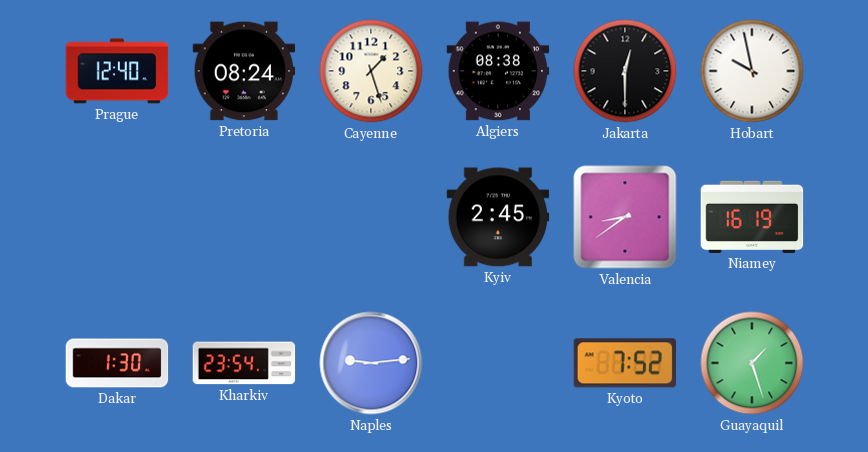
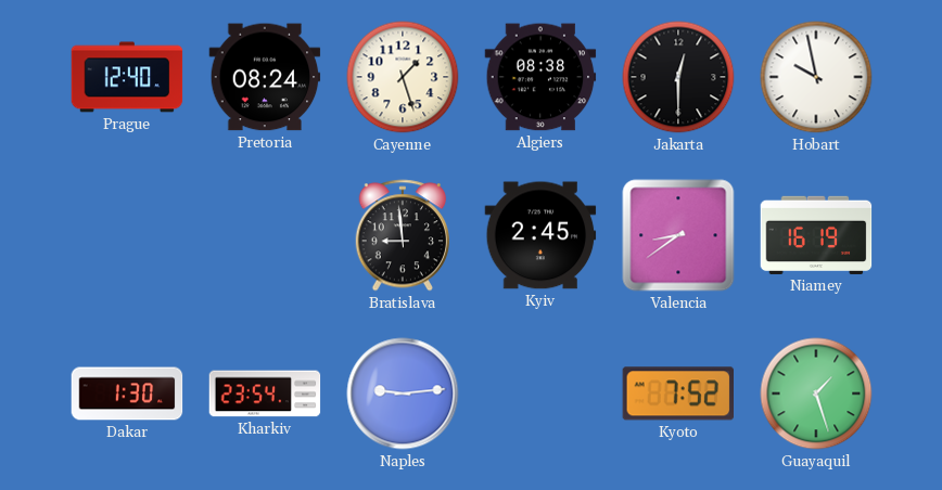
Bratislava: none -> 8:59 (402, 235)
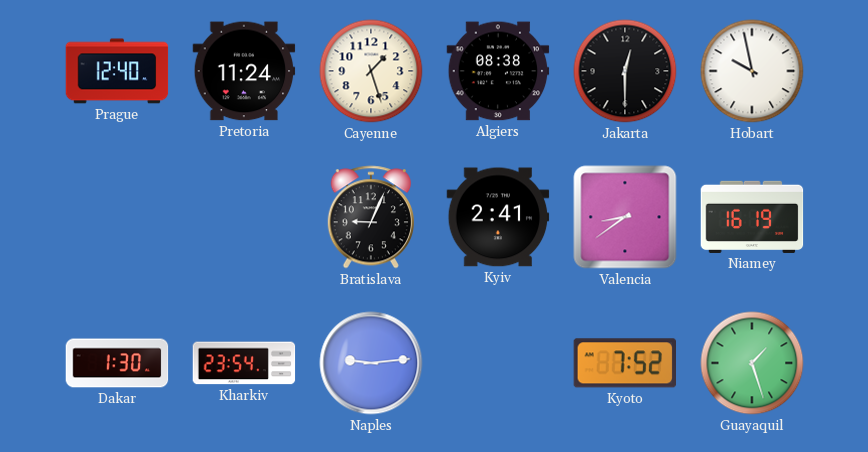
Pretoria: 08:24 -> 11:24 (244, 71)
Bratislava: 8:59 -> 9:04 (370, 217)
Kyiv: 2:45 -> 2:41 (498, 217)
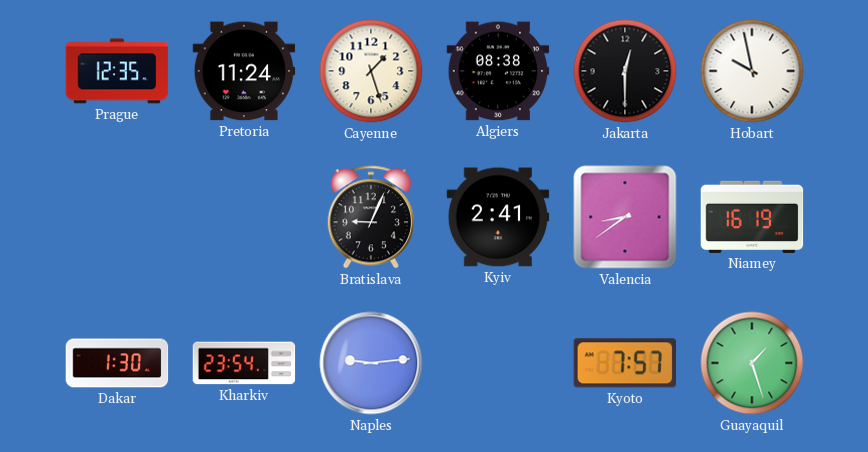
Prague: 12:40 -> 12:35 (117, 71)
Kyoto: 7:52 -> 7:57 (624, 363)
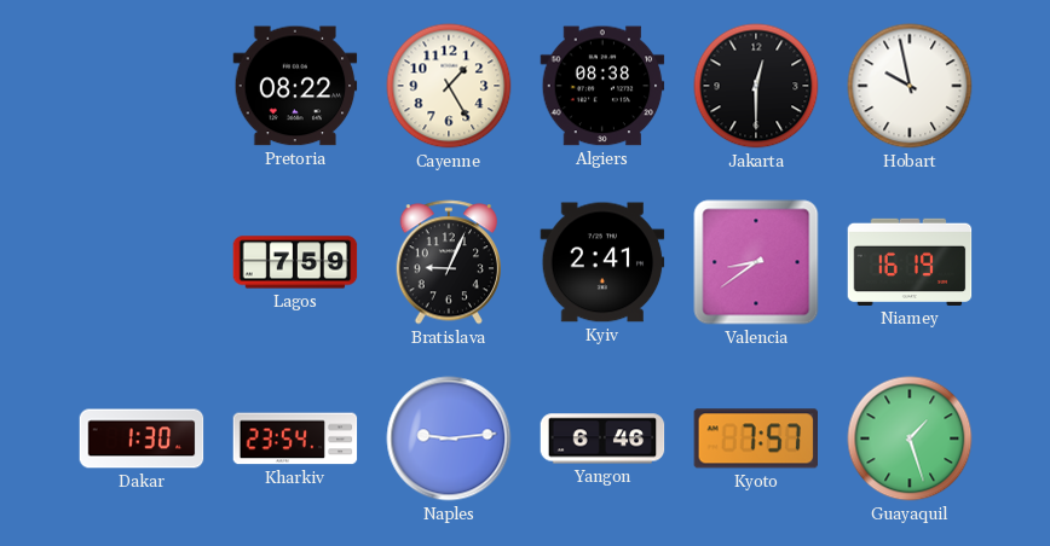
Prague: 12:35 -> none (117, 71)
Pretoria: 11:24 -> 08:22 (295, 86)
Cayenne: 1:27 -> 1:25 (449, 86)
Lagos: none -> 7:59 (295, 262)
Yangon: none -> 6:46 (602, 438)
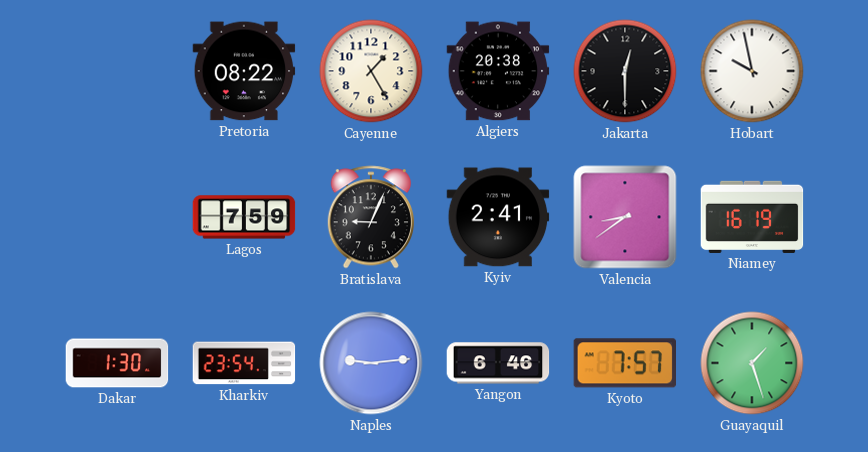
Algiers: 08:38 -> 20:38 (498, 71)
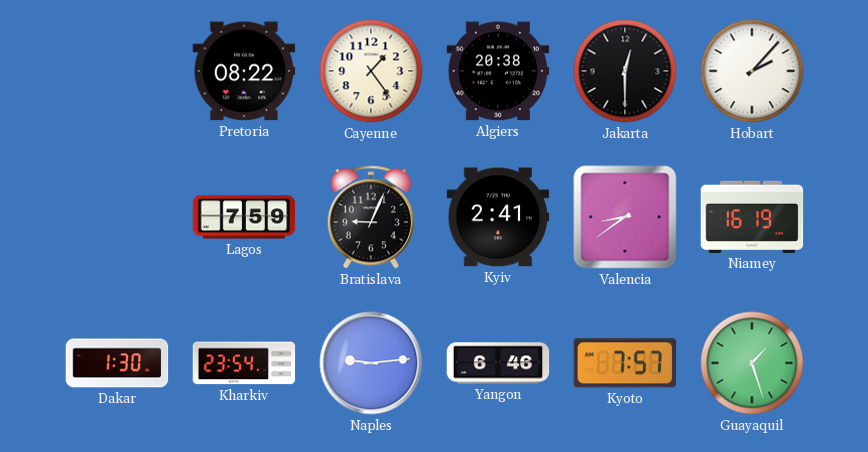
Cayenne: 1:25 -> 1:24 (371, 71)
Hobart: 9:58 -> 2:07 (752, 71)
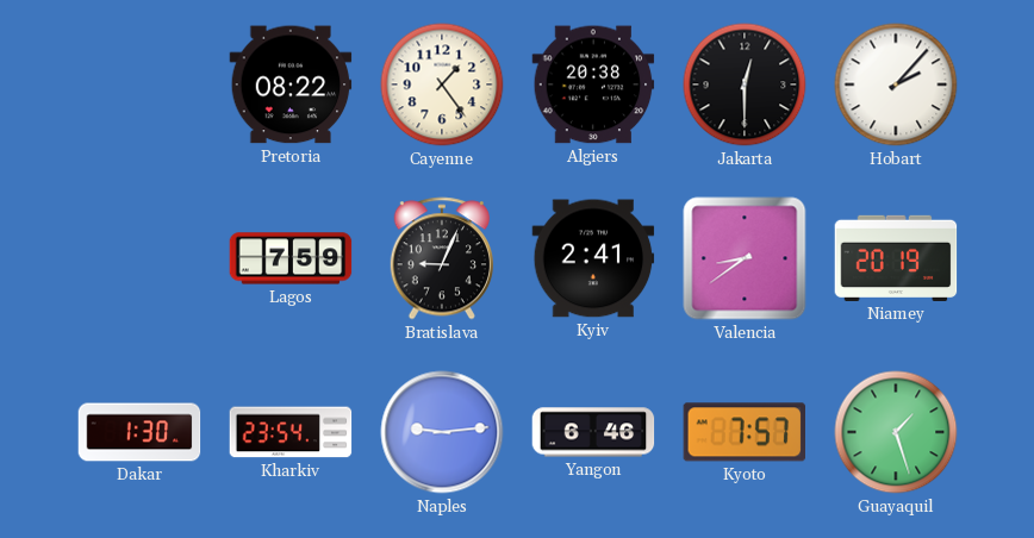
Niamey: 16:19 -> 20:19 (896, 258)
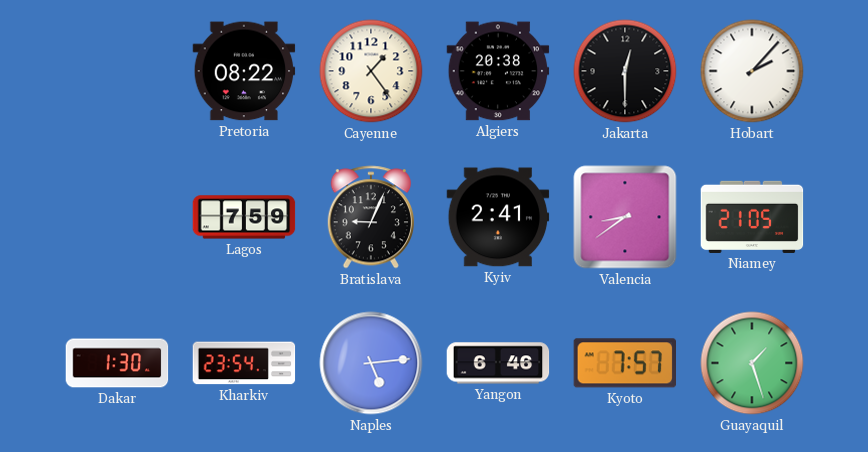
Niamey: 20:19 -> 21:05 (752, 217)
Naples: 9:14 -> 5:14 (371, 363)
